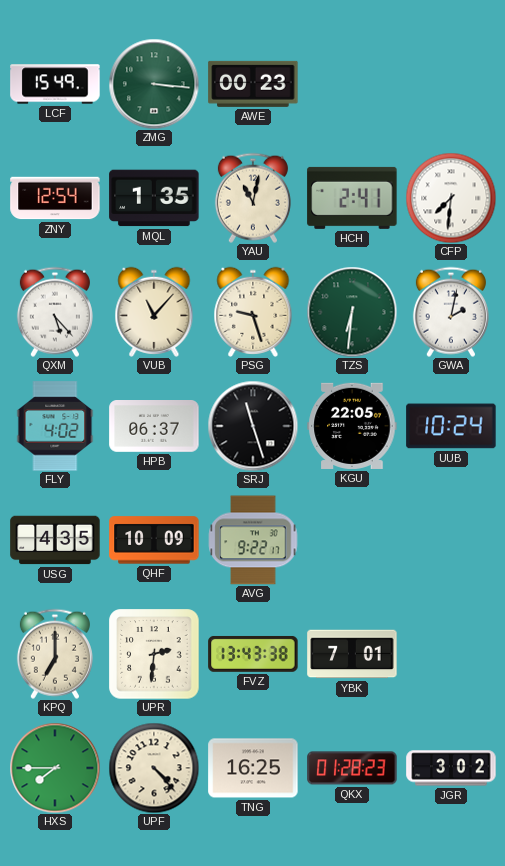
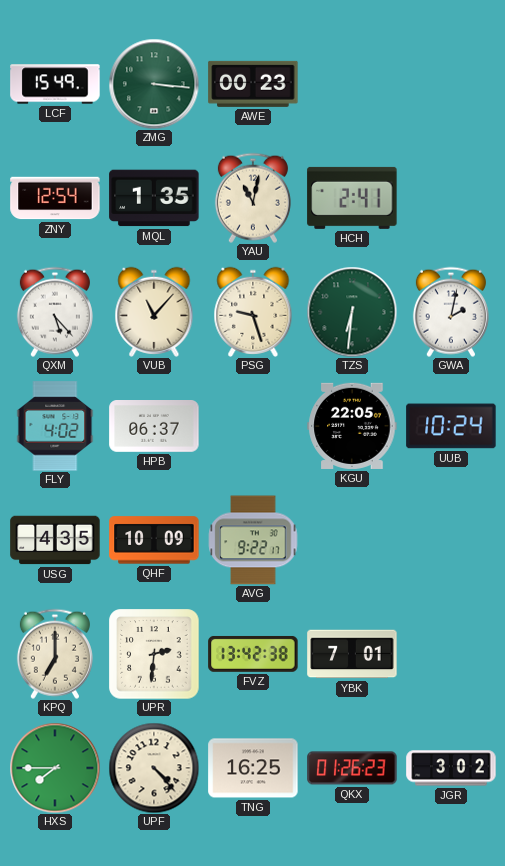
CFP: 7:31 -> none (451, 198)
SRJ: 11:27 -> none (253, 426)
FVZ: 13:43 -> 13:42 (253, 654)
QKX: 01:28 -> 01:26 (352, 768)
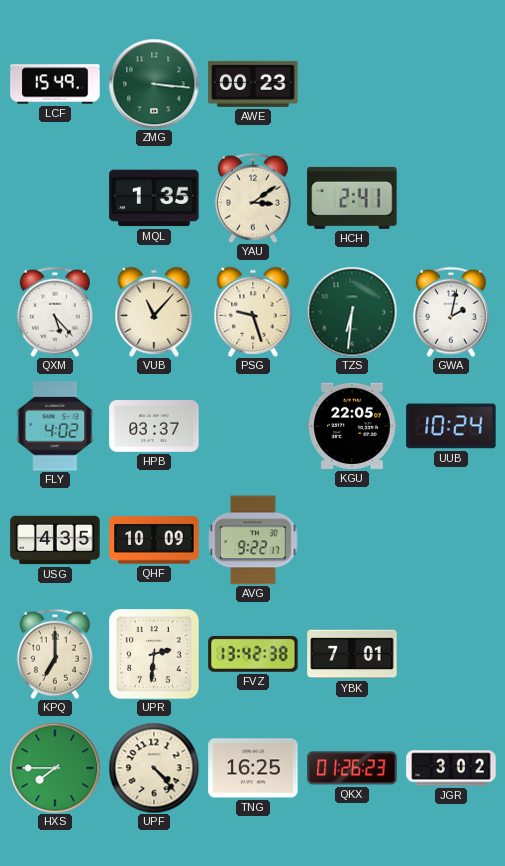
ZNY: 12:54 -> none (55, 198)
YAU: 11:02 -> 3:09 (253, 198)
HPB: 06:37 -> 03:37 (154, 427)
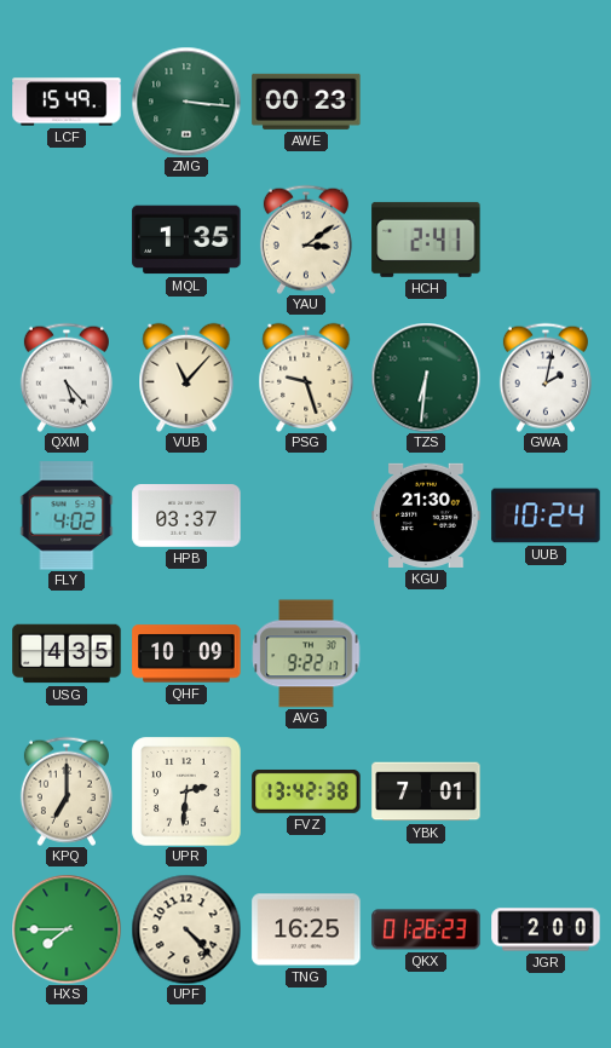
KGU: 22:05 -> 21:30 (426, 516)
JGR: 3:02 -> 2:00 (546, 929)
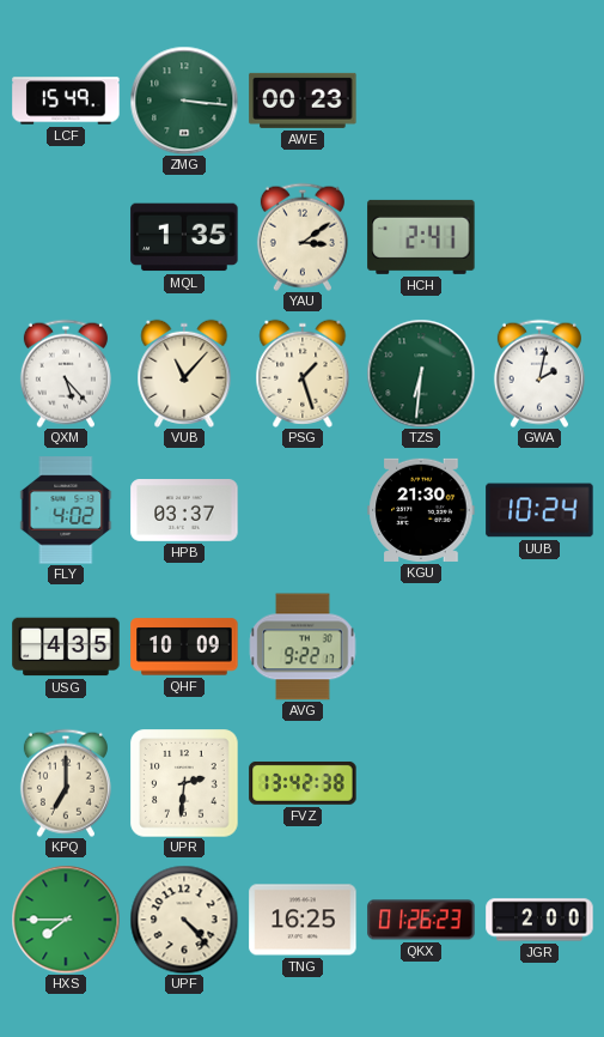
PSG: 9:27 -> 1:27 (303, 374)
YBK: 7:01 -> none (426, 791)
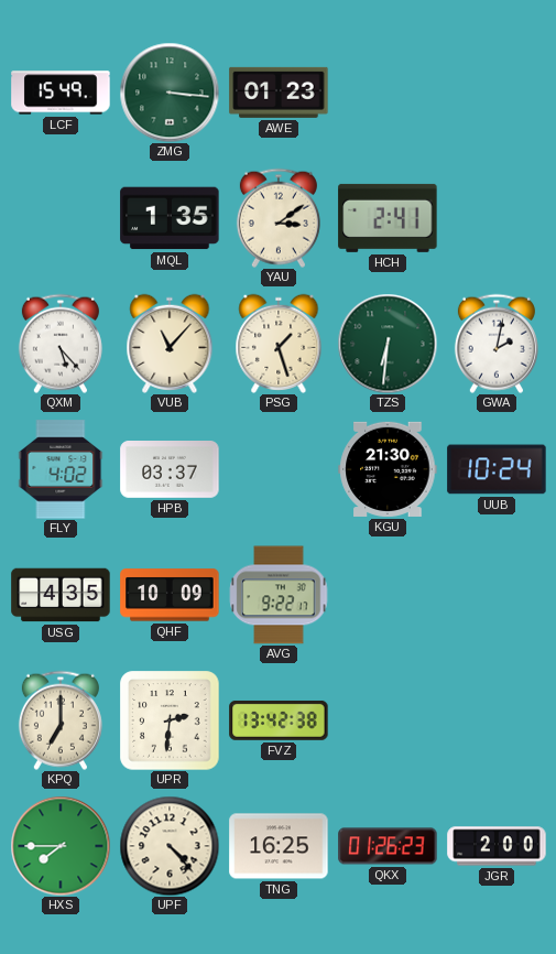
AWE: 00:23 -> 01:23 (279, 93)
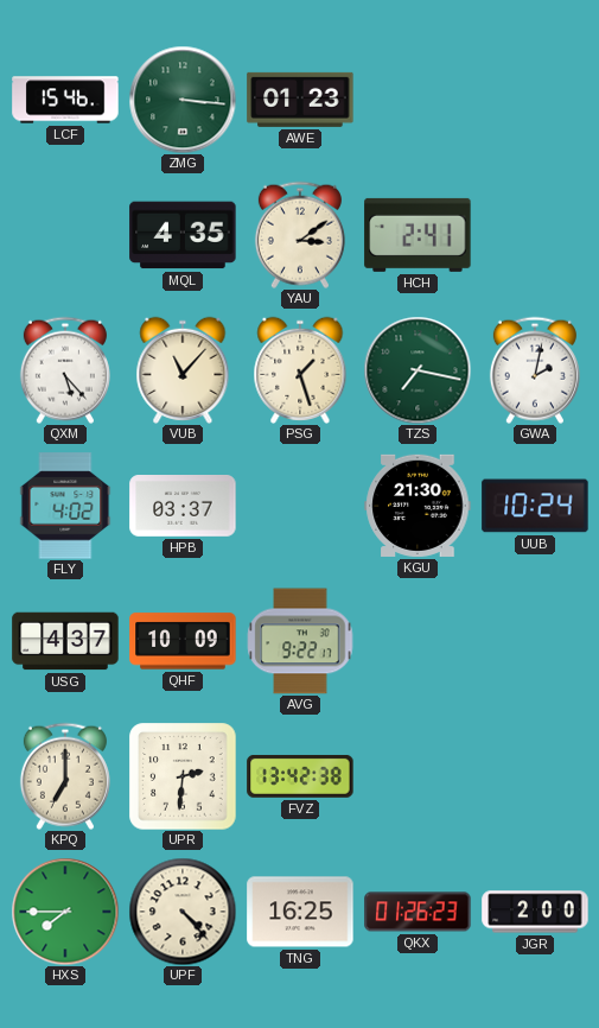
LCF: 15:49 -> 15:46 (65, 100)
MQL: 1:35 -> 4:35 (183, 235)
TZS: 6:31 -> 7:17 (418, 370)
USG: 4:35 -> 4:37 (65, 641)
